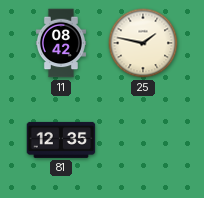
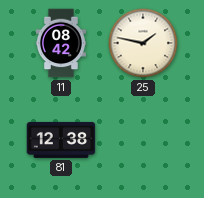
81: 12:35 -> 12:38 (61, 140)
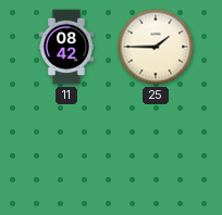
25: 1:47 -> 1:45 (156, 47)
81: 12:38 -> none (61, 140)
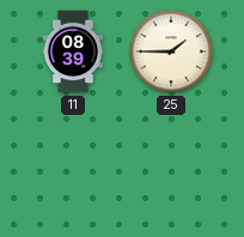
11: 08:42 -> 08:39 (73, 51)
